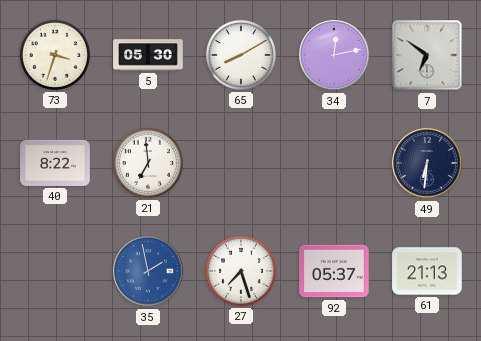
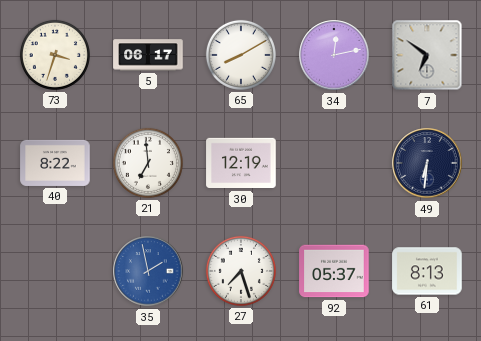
5: 05:30 -> 06:17 (148, 55)
30: none -> 12:19 (241, 163)
61: 21:13 -> 8:13 (427, 271)
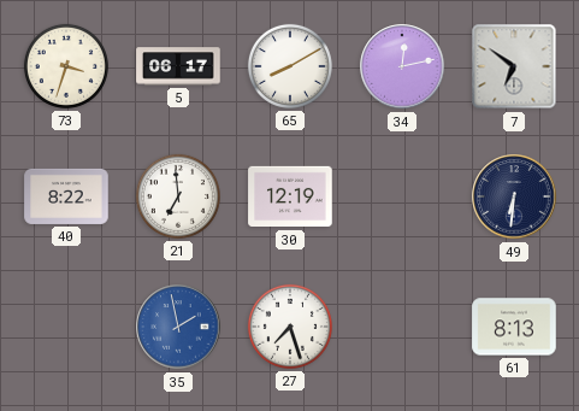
92: 05:37 -> none (334, 271)
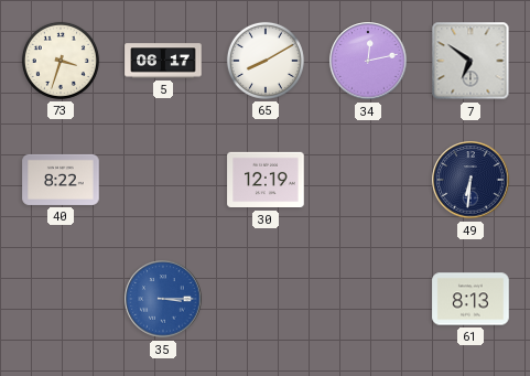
21: 6:59 -> none (178, 196)
35: 1:58 -> 3:15 (163, 299)
27: 7:27 -> none (290, 327)
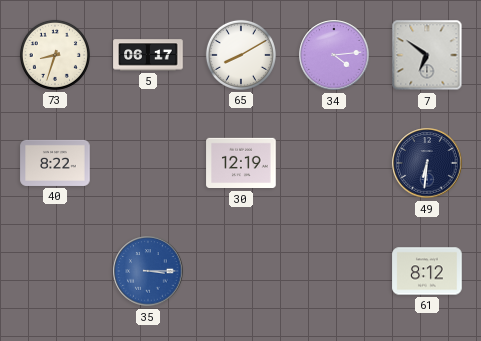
73: 3:33 -> 8:33 (55, 55)
34: 12:13 -> 4:14 (334, 55)
61: 8:13 -> 8:12 (427, 271)
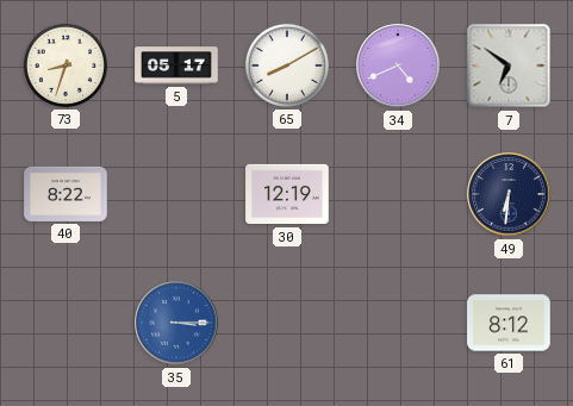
5: 06:17 -> 05:17 (176, 65)
34: 4:14 -> 4:41 (398, 65)
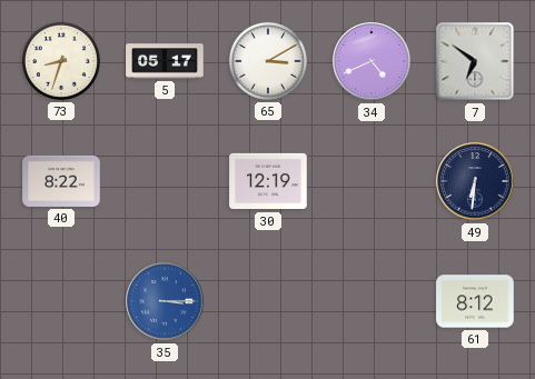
65: 8:10 -> 3:10 (268, 61)
